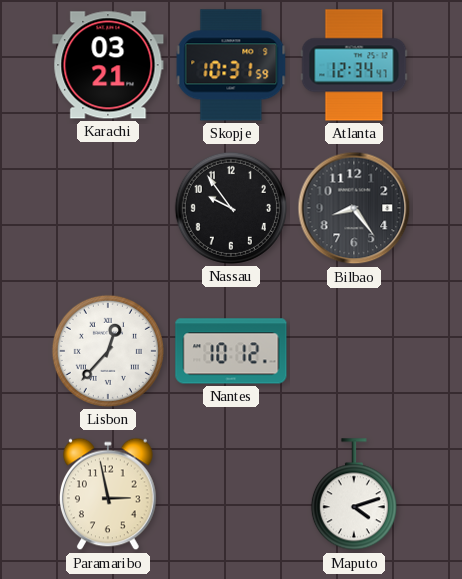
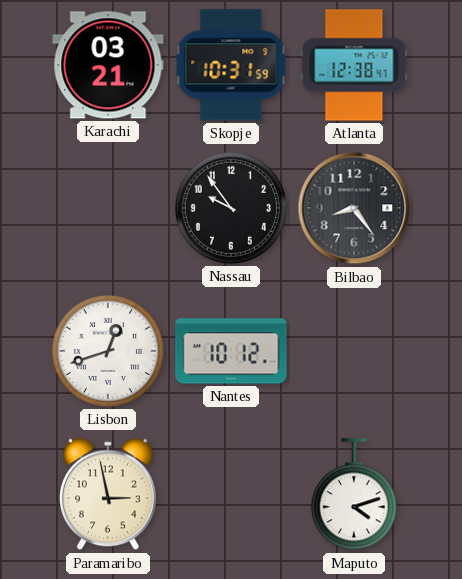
Atlanta: 12:34 -> 12:38 (354, 65)
Lisbon: 12:37 -> 12:42 (108, 351)
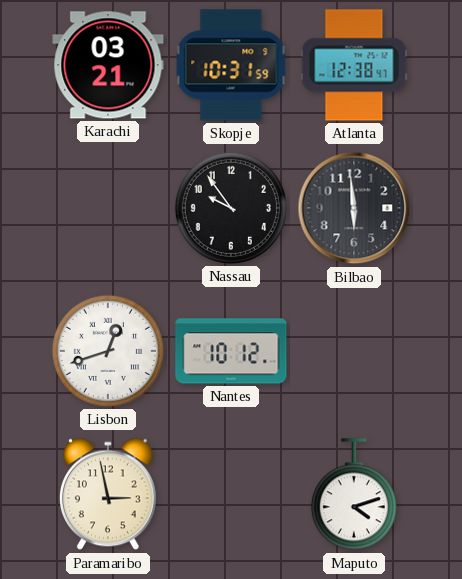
Bilbao: 8:24 -> 5:59 (354, 208)
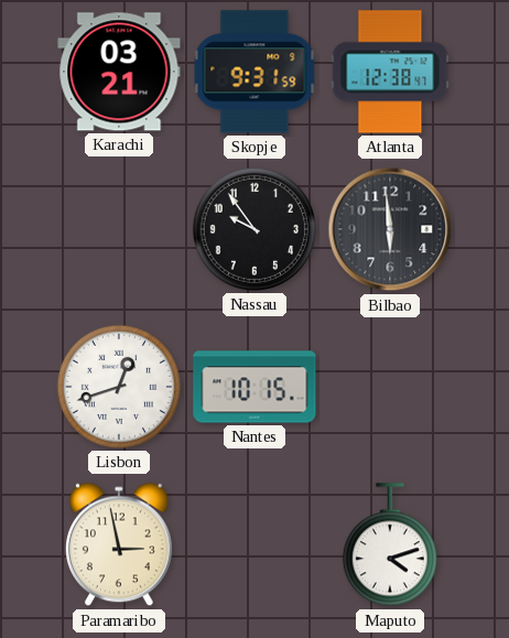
Skopje: 10:31 -> 9:31 (254, 72)
Nantes: 10:12 -> 10:15 (254, 387)
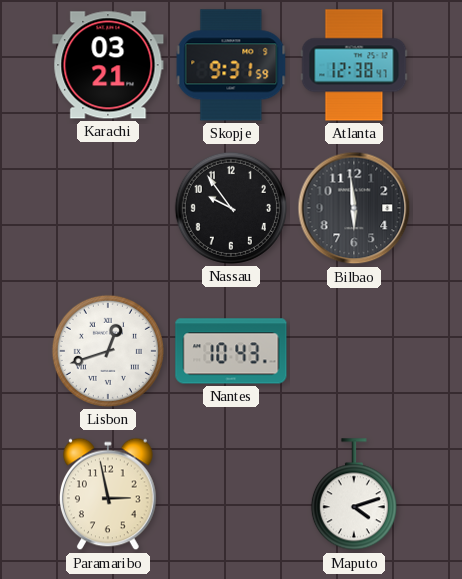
Nantes: 10:15 -> 10:43 (231, 351)
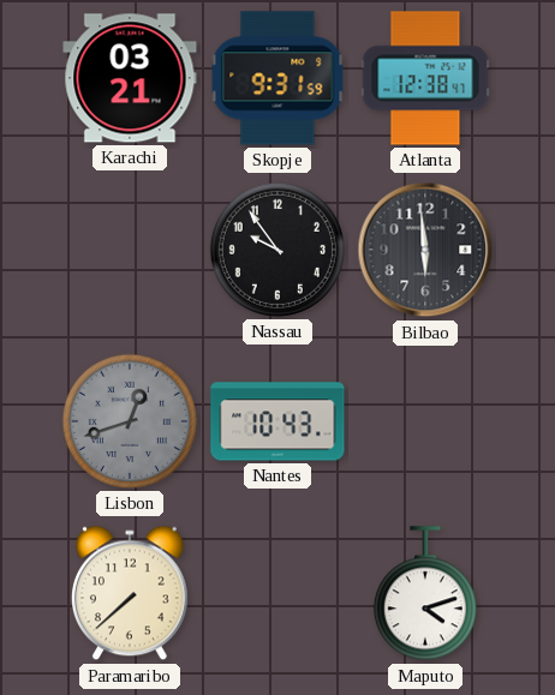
Lisbon dial: white -> grey (130, 421)
Paramaribo: 2:58 -> 7:38 (131, 593)
